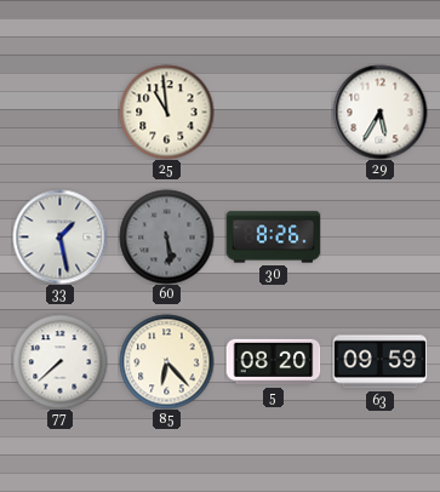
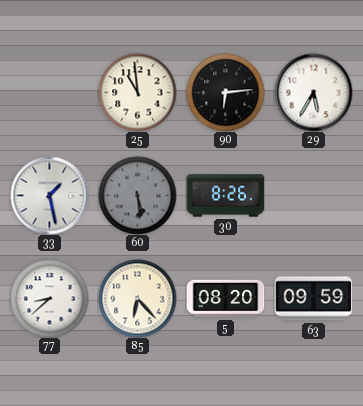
90: none -> 6:14 (225, 92)
77: 7:38 -> 8:38 (49, 298)
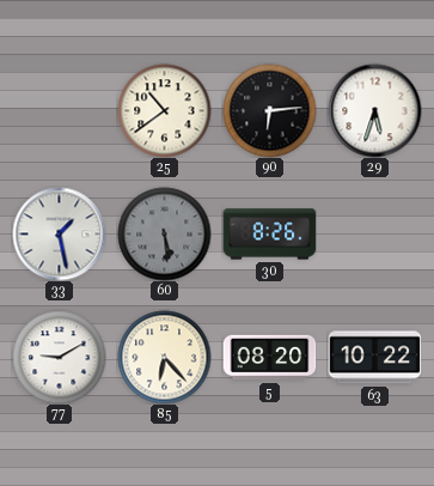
25: 10:59 -> 10:39 (164, 110)
29: 5:35 -> 5:33 (374, 110)
77: 8:38 -> 9:10 (59, 357)
63: 09:59 -> 10:22 (374, 358)
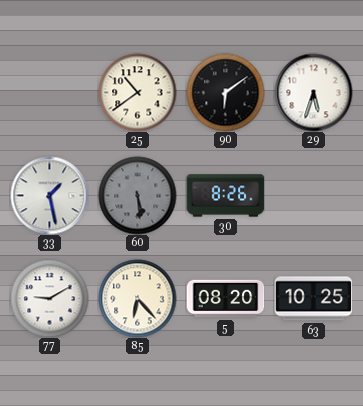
90: 6:14 -> 6:09 (225, 92)
63: 10:22 -> 10:25 (313, 299)
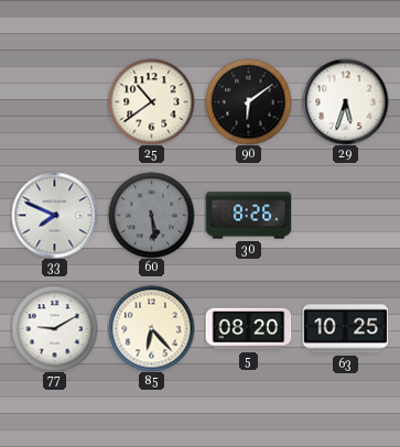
33: 1:28 -> 7:49 (54, 215)
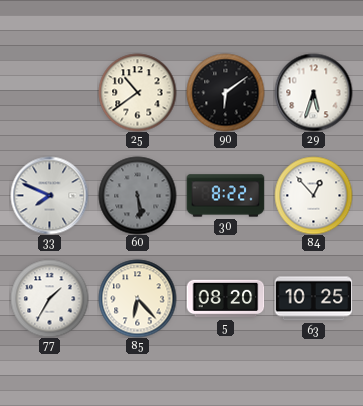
30: 8:26 -> 8:22 (225, 196)
84: none -> 12:53 (313, 195)
77: 9:10 -> 1:35 (49, 298)
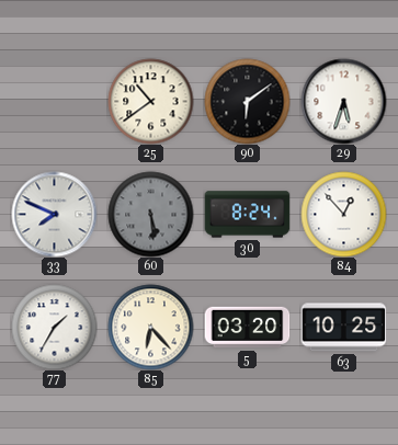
30: 8:22 -> 8:24 (247, 215)
5: 08:20 -> 03:20 (247, 328)
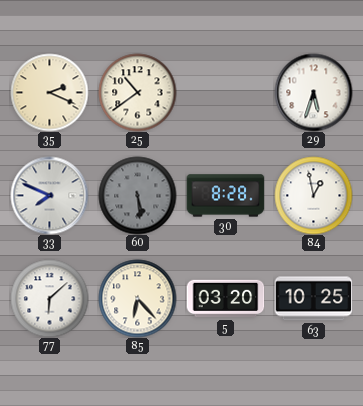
35: none -> 2:19 (49, 92)
90: 6:09 -> none (247, 101)
30: 8:24 -> 8:28 (225, 196)
84: 12:53 -> 12:58 (313, 195)
77: 1:35 -> 6:08 (49, 298)
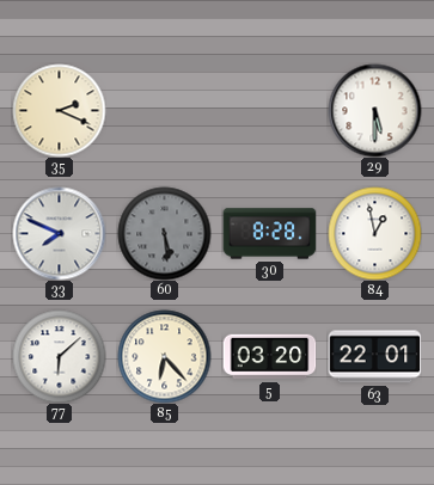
25: 10:39 -> none (137, 92)
29: 5:33 -> 5:30 (374, 110)
63: 10:25 -> 22:01 (374, 357)
